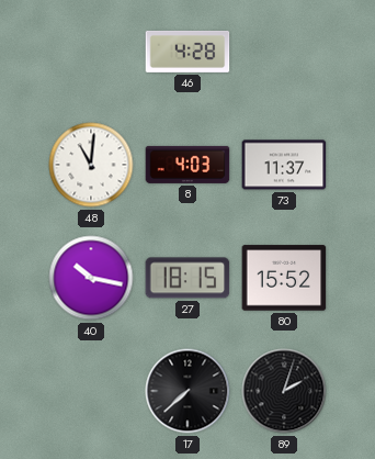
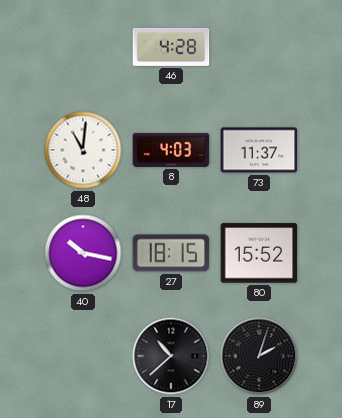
17: 7:38 -> 10:38 (171, 356)
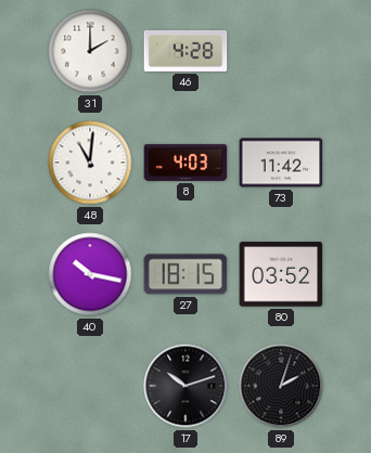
31: none -> 2:00 (90, 51)
73: 11:37 -> 11:42 (281, 163)
80: 15:52 -> 03:52 (281, 274)
17: 10:38 -> 10:12 (185, 386)
